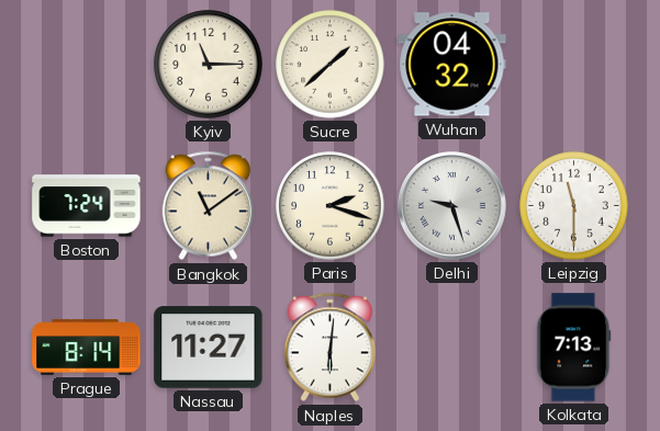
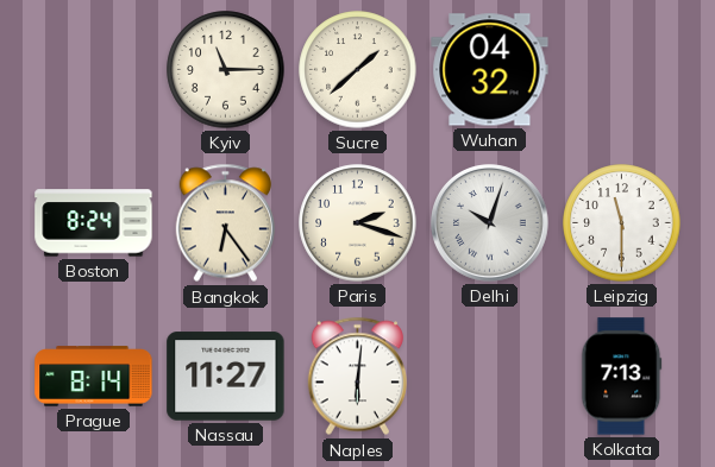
Boston: 7:24 -> 8:24 (94, 223)
Bangkok: 11:09 -> 6:24 (225, 223)
Delhi: 9:27 -> 10:03 (490, 223)
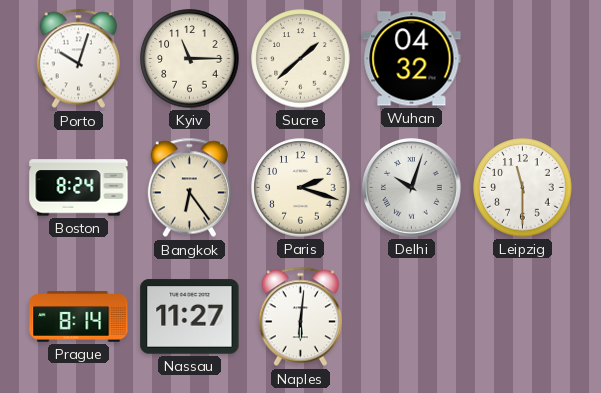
Porto: none -> 10:03 (78, 59)
Kolkata: 7:13 -> none (622, 377)
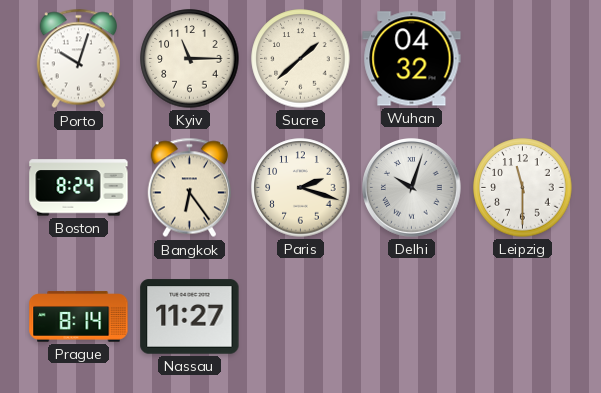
Naples: 6:01 -> none (300, 317)
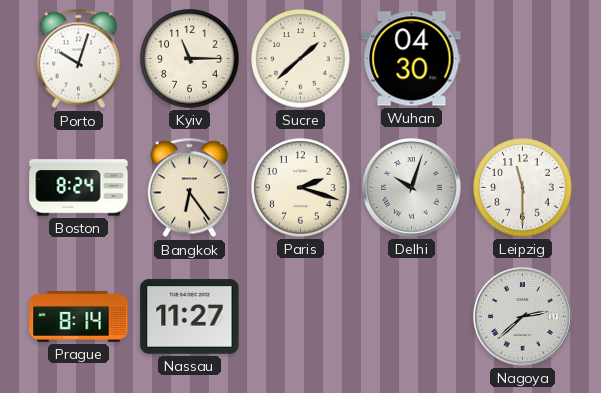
Wuhan: 04:32 -> 04:30 (412, 59)
Nagoya: none -> 2:38 (523, 317)
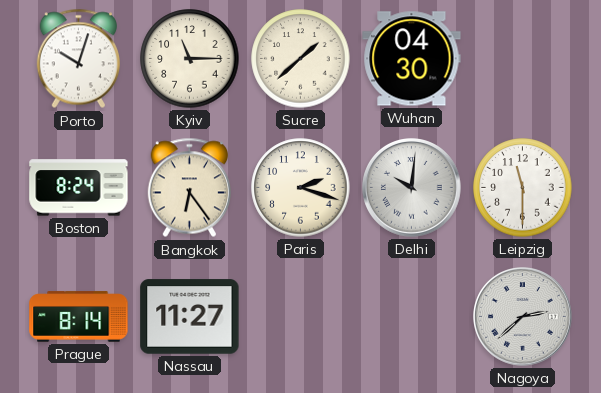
Delhi: 10:03 -> 10:01 (412, 188)
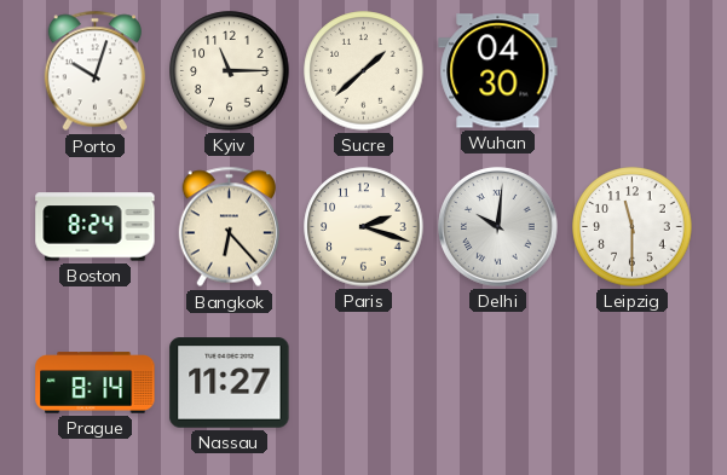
Bangkok: 6:24 -> 6:23 (229, 227)
Nagoya: 2:38 -> none (523, 317)
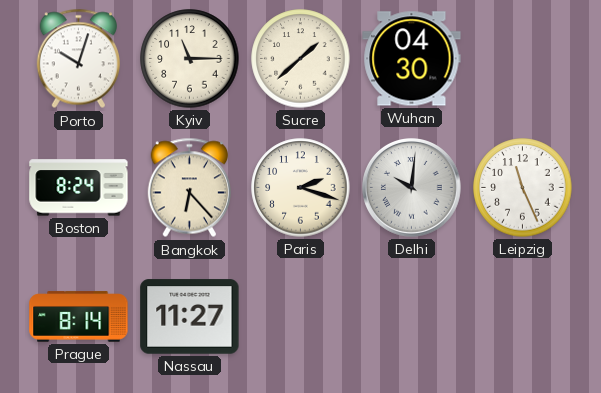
Leipzig: 11:30 -> 11:26 (523, 188)
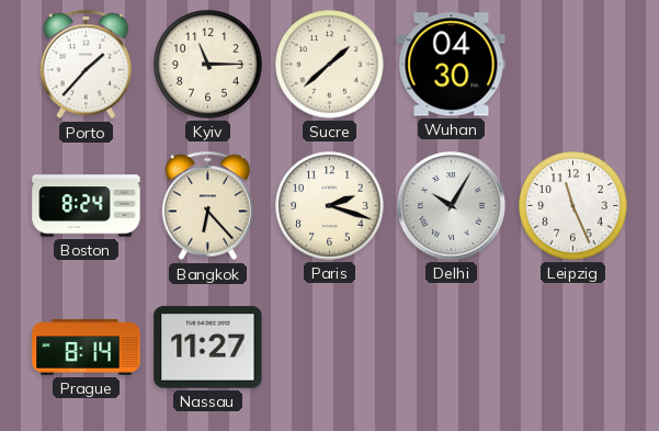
Porto: 10:03 -> 1:37 (86, 65)
Delhi: 10:01 -> 10:05 (452, 206)
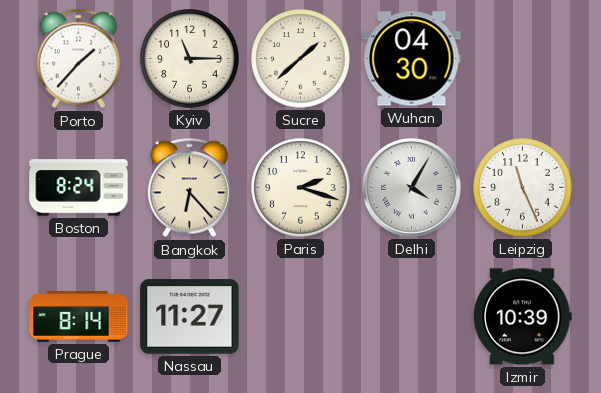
Delhi: 10:05 -> 4:05 (412, 188)
Izmir: none -> 10:39 (523, 317)
